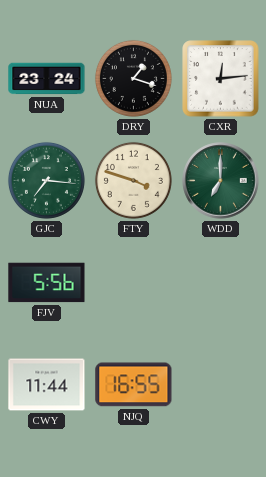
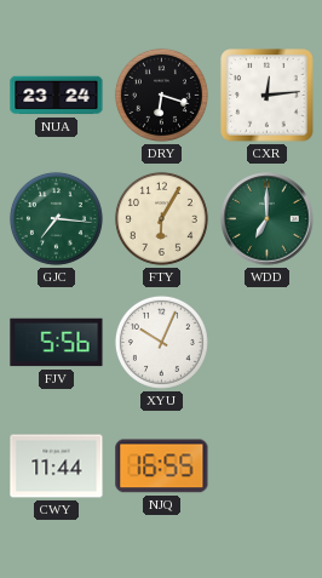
DRY: 1:18 -> 6:18 (161, 95)
FTY: 3:48 -> 6:05 (161, 218)
XYU: none -> 10:04 (161, 342)
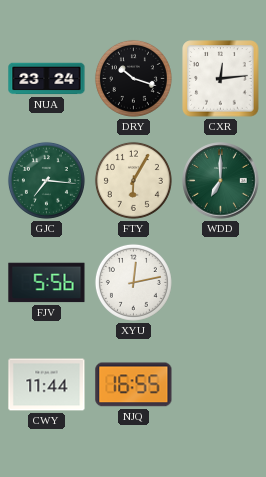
DRY: 6:18 -> 10:18 (133, 78)
XYU: 10:04 -> 12:13 (133, 282)
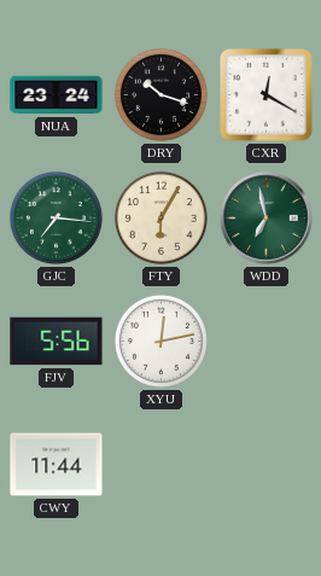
CXR: 12:14 -> 12:20 (267, 95)
WDD: 7:00 -> 6:58 (267, 219)
NJQ: 16:55 -> none (134, 385)
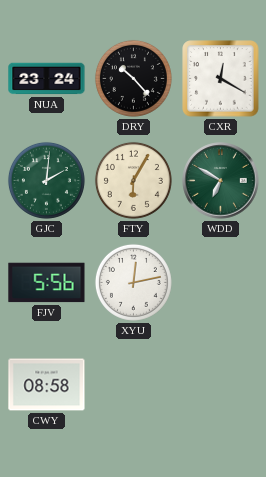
DRY: 10:18 -> 10:23 (133, 78)
GJC: 7:16 -> 2:01 (46, 180)
WDD: 6:58 -> 6:50 (221, 181)
CWY: 11:44 -> 08:58 (47, 385)
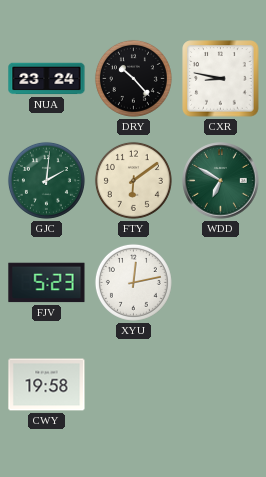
CXR: 12:20 -> 8:47 (221, 79)
FTY: 6:05 -> 6:09 (133, 180)
FJV: 5:56 -> 5:23 (47, 283)
CWY: 08:58 -> 19:58 (47, 385)
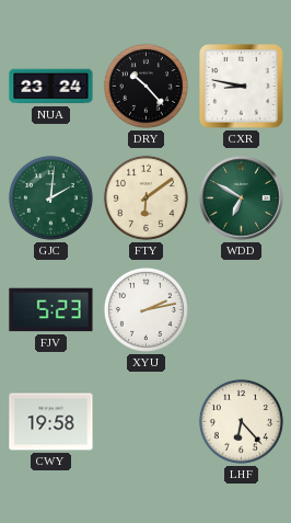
XYU: 12:13 -> 2:13 (145, 309)
LHF: none -> 6:23 (241, 421)
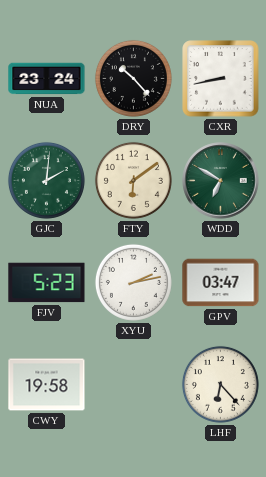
CXR: 8:47 -> 8:43 (221, 79)
GPV: none -> 03:47 (221, 283)
